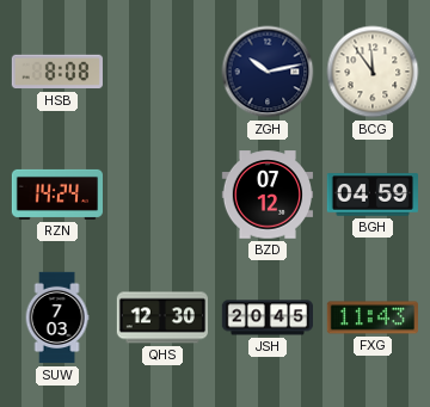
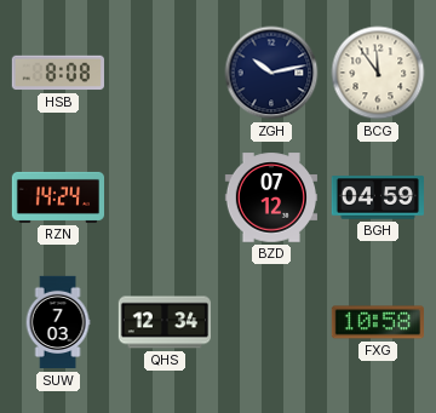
QHS: 12:30 -> 12:34 (163, 322)
JSH: 20:45 -> none (266, 317)
FXG: 11:43 -> 10:58 (377, 322)
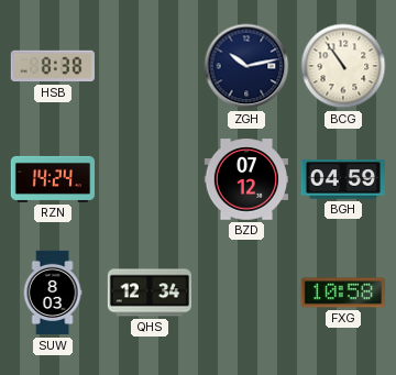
HSB: 8:08 -> 8:38 (53, 66)
BCG: 11:54 -> 10:54 (343, 66)
SUW: 7:03 -> 8:03 (53, 293)
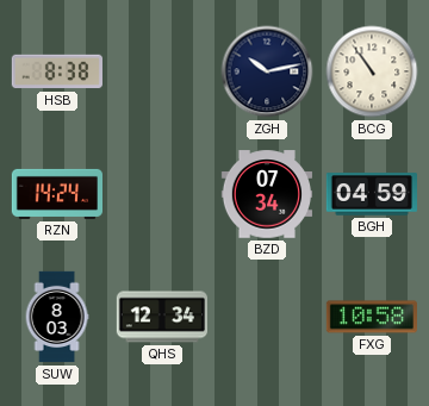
BZD: 07:12 -> 07:34 (266, 194)
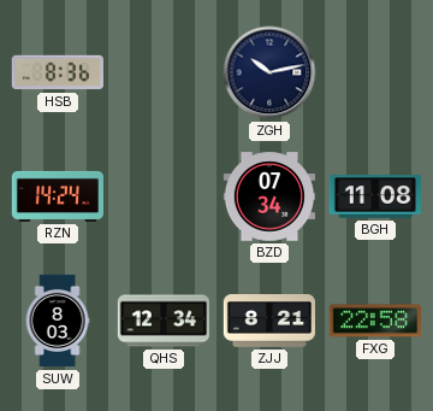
HSB: 8:38 -> 8:36 (58, 72)
BCG: 10:54 -> none (372, 71)
BGH: 04:59 -> 11:08 (374, 196)
ZJJ: none -> 8:21 (268, 322)
FXG: 10:58 -> 22:58 (374, 321)
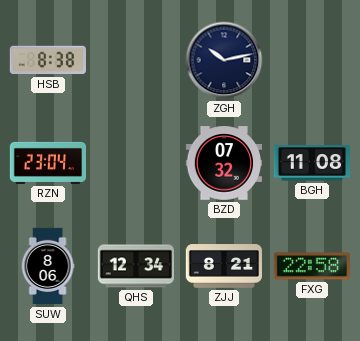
HSB: 8:36 -> 8:38 (48, 60)
RZN: 14:24 -> 23:04 (47, 163)
BZD: 07:34 -> 07:32 (223, 163)
SUW: 8:03 -> 8:06 (48, 266)
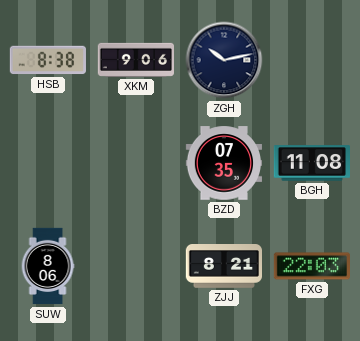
XKM: none -> 9:06 (135, 60)
RZN: 23:04 -> none (47, 163)
BZD: 07:32 -> 07:35 (223, 163)
QHS: 12:34 -> none (135, 266)
FXG: 22:58 -> 22:03 (311, 266)
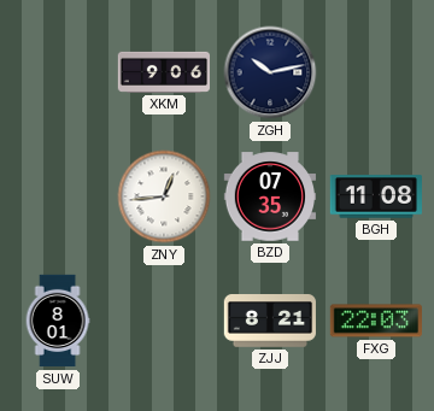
HSB: 8:38 -> none (48, 60)
ZNY: none -> 12:44 (164, 196)
SUW: 8:06 -> 8:01 (58, 321)
